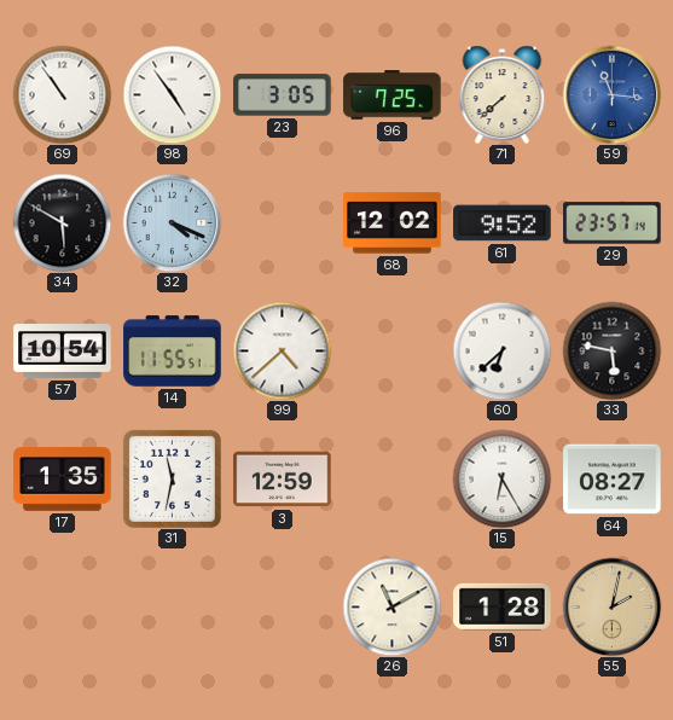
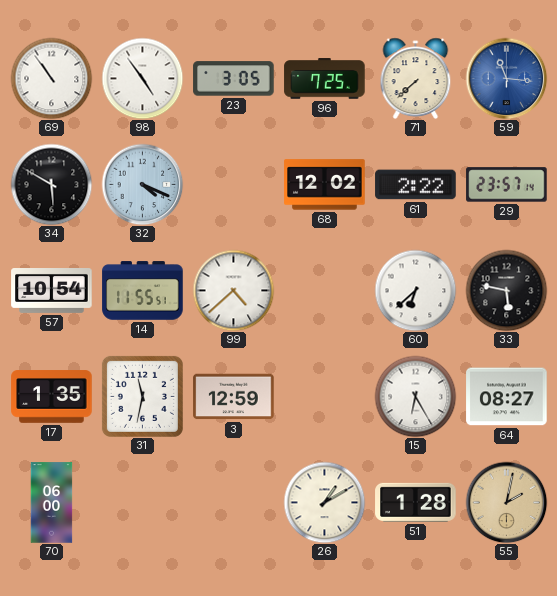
61: 9:52 -> 2:22 (416, 185)
70: none -> 06:00 (52, 503)
26: 11:10 -> 1:10 (324, 502)
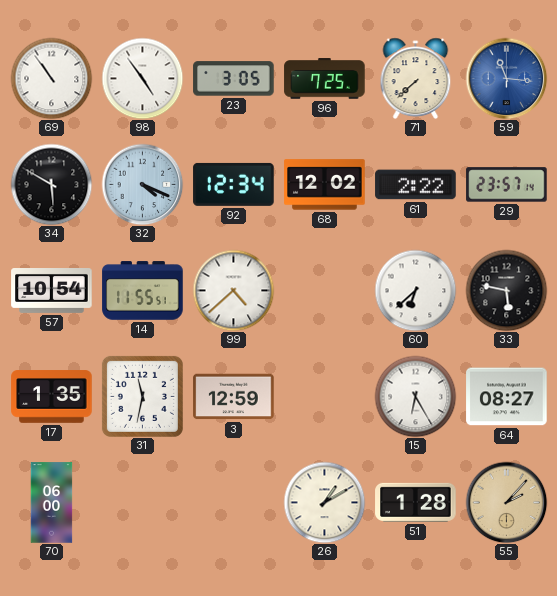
92: none -> 12:34 (234, 184)
55: 2:02 -> 2:07 (506, 502)
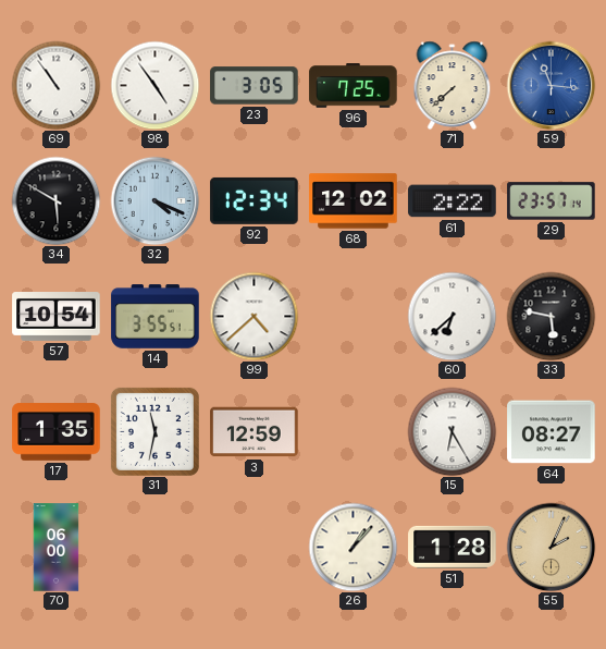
14: 11:55 -> 3:55 (156, 317)
26: 1:10 -> 1:07 (353, 547)
55: 2:07 -> 2:04 (551, 547)
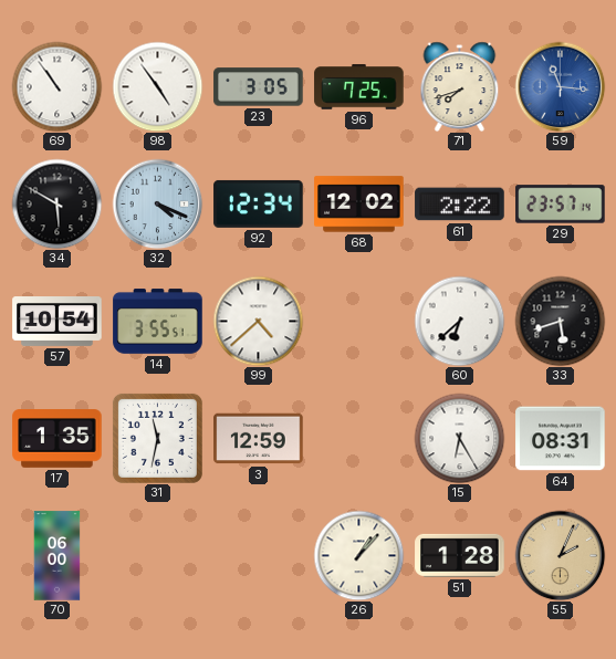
71: 7:38 -> 7:42 (460, 86)
33: 5:47 -> 5:42 (560, 321)
64: 08:27 -> 08:31 (561, 439)
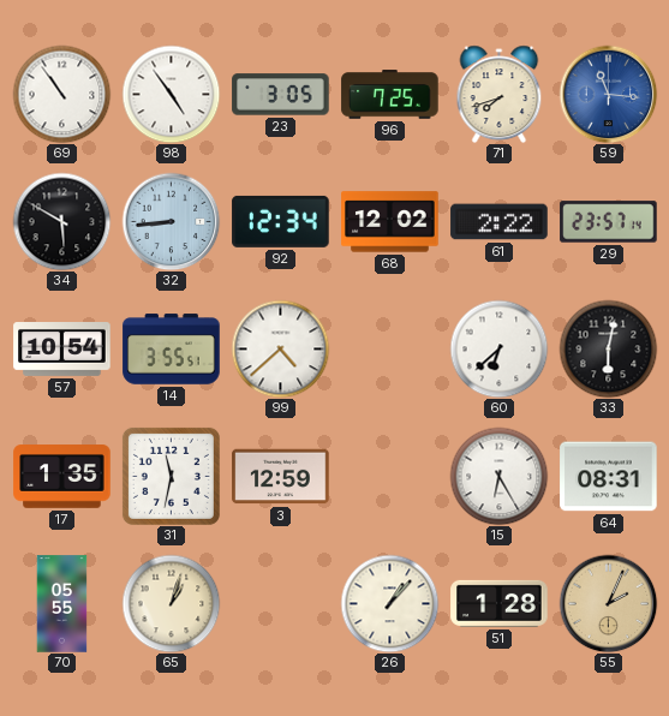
32: 4:19 -> 8:44 (171, 221)
33: 5:42 -> 6:02 (608, 348)
70: 06:00 -> 05:55 (62, 604)
65: none -> 1:03 (171, 603)
